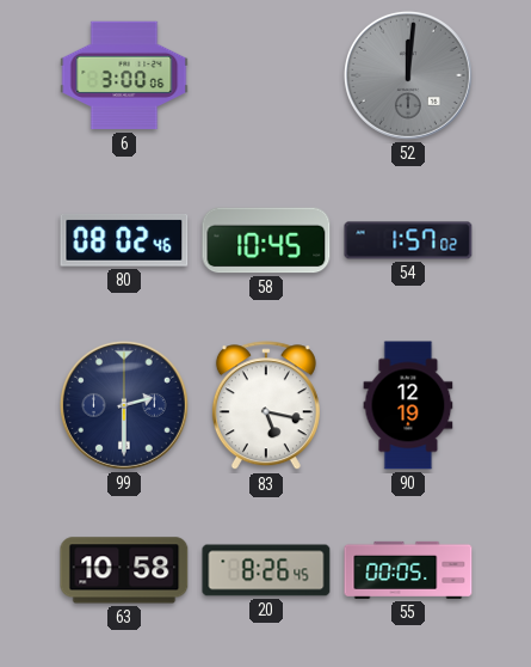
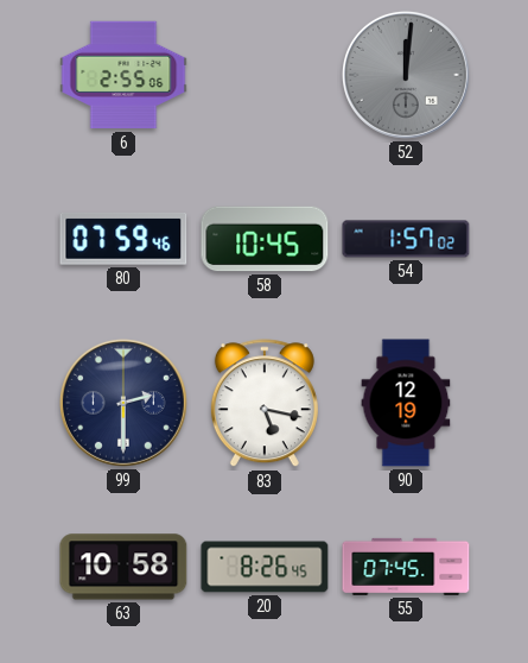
6: 3:00 -> 2:55 (123, 75)
80: 08:02 -> 07:59 (123, 239)
55: 00:05 -> 07:45 (406, 567)
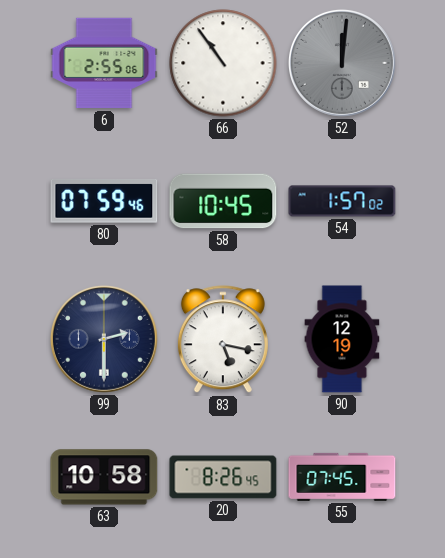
66: none -> 10:54 (223, 63)
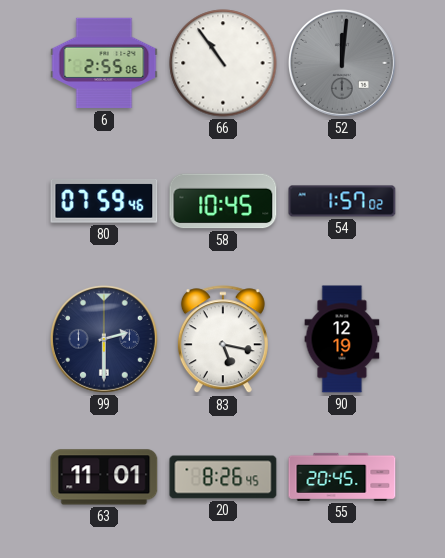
63: 10:58 -> 11:01 (104, 477)
55: 07:45 -> 20:45 (342, 477)
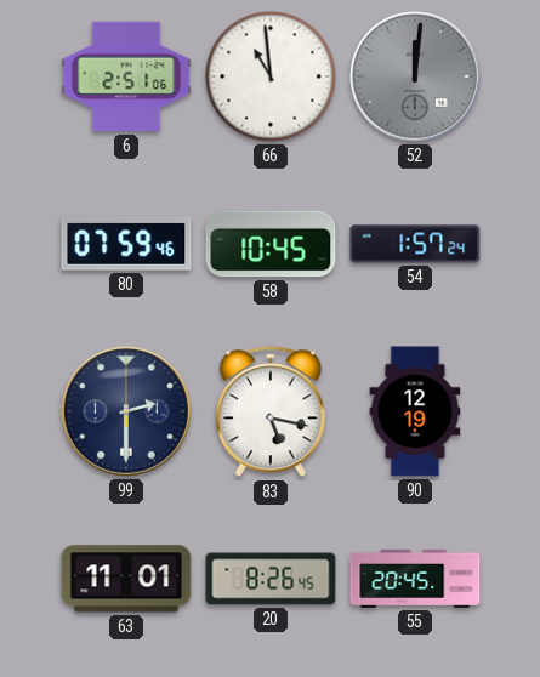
6: 2:55 -> 2:51 (126, 76)
66: 10:54 -> 10:59 (271, 76)
54: 1:57:02 -> 1:57:24 (415, 244)
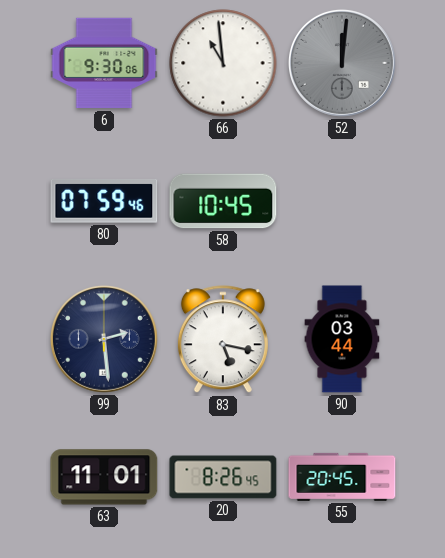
6: 2:51 -> 9:30 (104, 63)
54: 1:57 -> none (415, 244)
99: 2:30 -> 2:29 (104, 339)
90: 12:19 -> 03:44 (342, 339)
